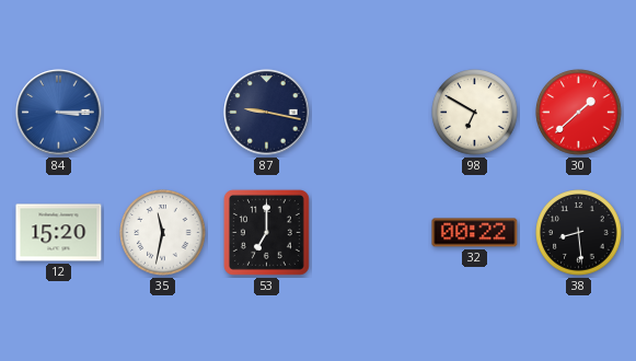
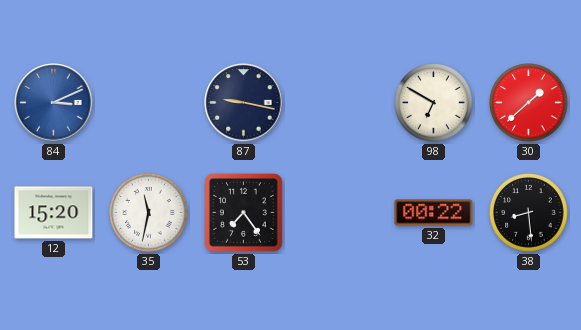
84: 3:15 -> 3:11 (54, 103)
53: 7:00 -> 7:24 (243, 212)
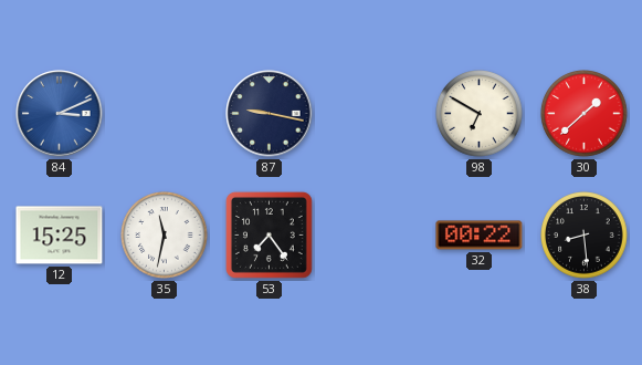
12: 15:20 -> 15:25 (60, 236)
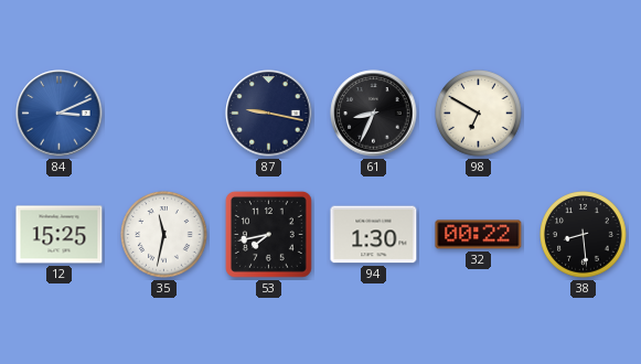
61: none -> 8:34 (374, 114)
30: 1:38 -> none (585, 114)
53: 7:24 -> 7:43 (268, 234)
94: none -> 1:30 (374, 235)
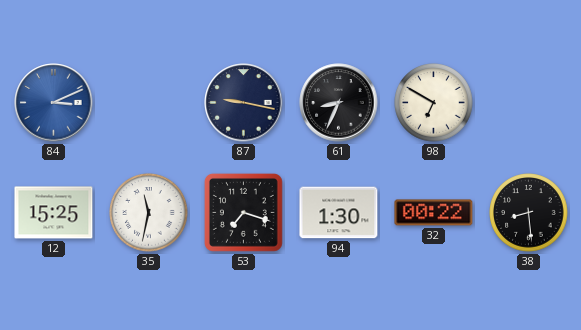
53: 7:43 -> 7:18 (243, 212)
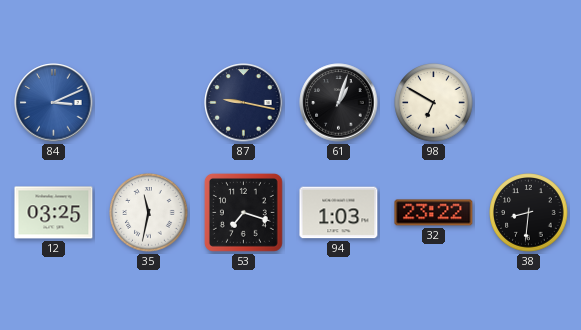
61: 8:34 -> 1:03 (339, 103)
12: 15:25 -> 03:25 (54, 213)
94: 1:30 -> 1:03 (339, 213)
32: 00:22 -> 23:22 (434, 213)
38: 8:29 -> 8:31 (529, 213)
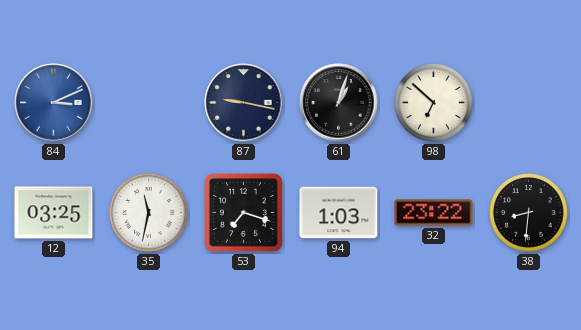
98: 6:50 -> 6:52 (434, 103)
